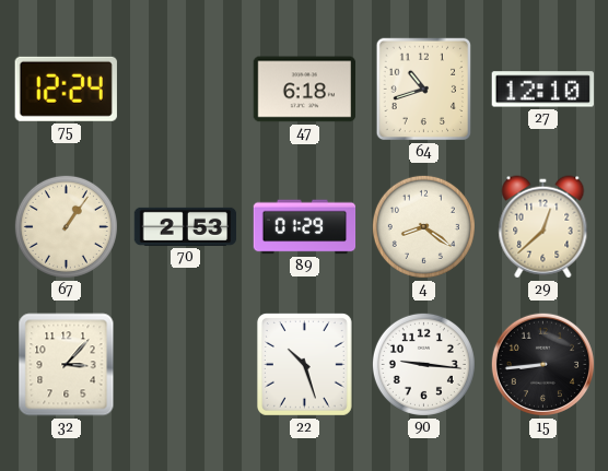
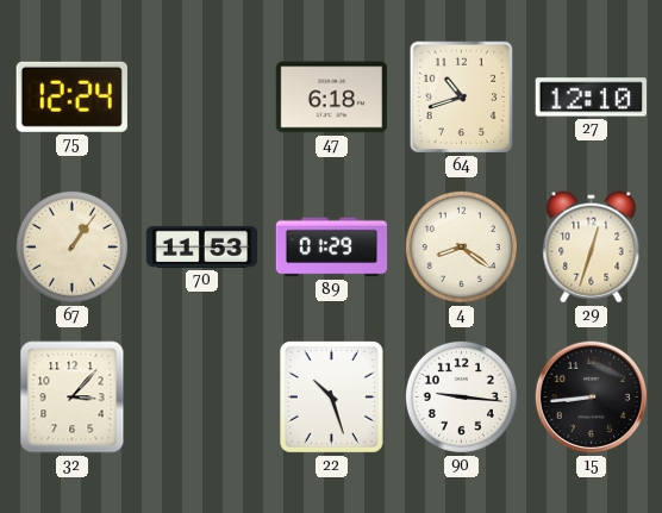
70: 2:53 -> 11:53 (202, 246)
29: 12:38 -> 12:33 (592, 248)
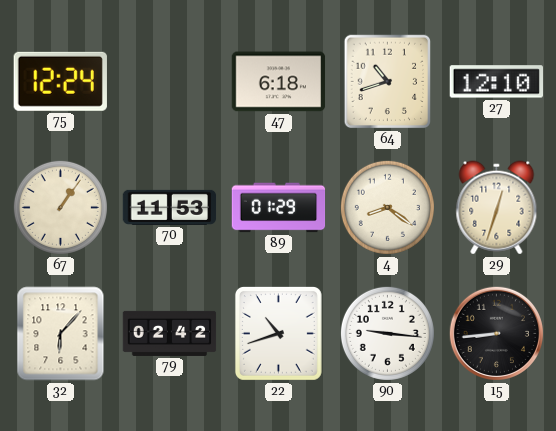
32: 3:07 -> 6:07 (61, 334)
79: none -> 02:42 (170, 333)
22: 10:27 -> 10:42 (278, 333)
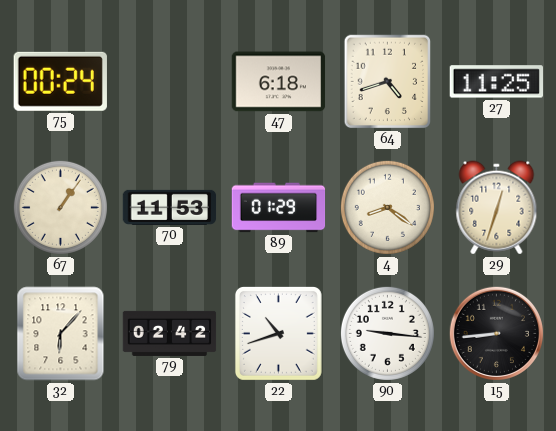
75: 12:24 -> 00:24 (60, 81)
64: 10:42 -> 4:42 (388, 82)
27: 12:10 -> 11:25 (496, 82)
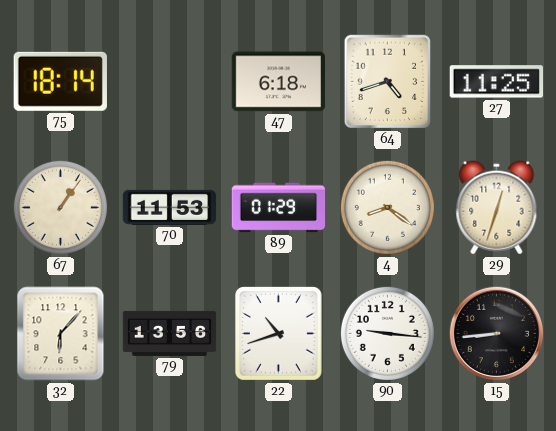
75: 00:24 -> 18:14 (60, 81)
79: 02:42 -> 13:56 (170, 333)
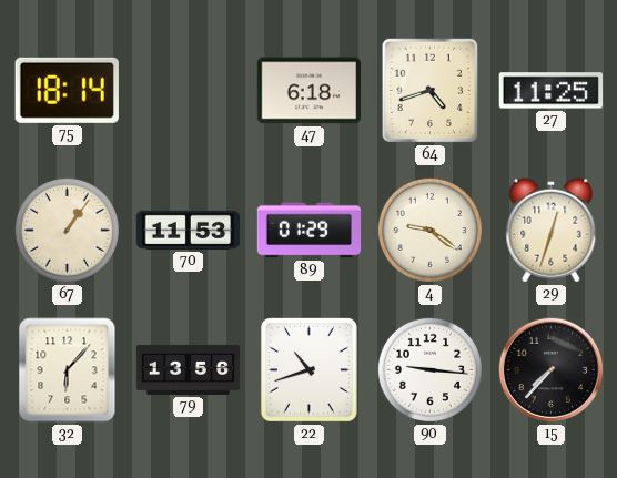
4: 8:21 -> 9:21 (429, 230)
15: 8:44 -> 7:37 (550, 369)
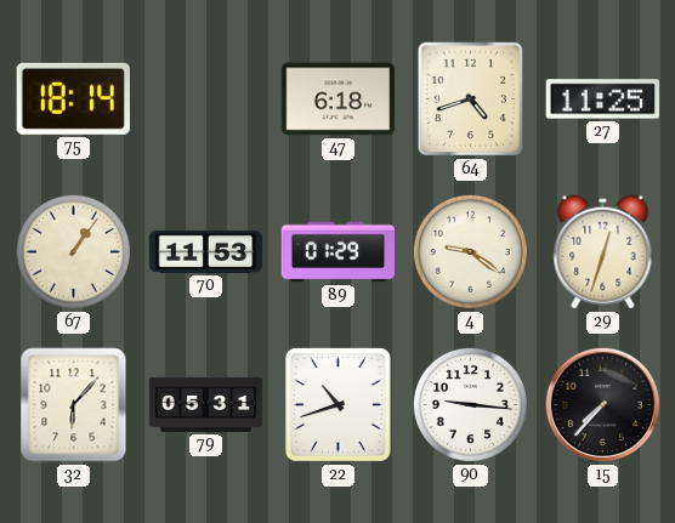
79: 13:56 -> 05:31 (206, 404)
